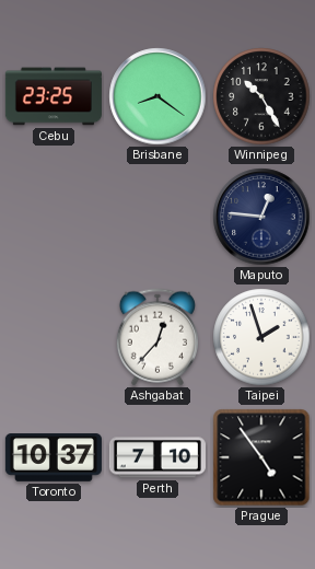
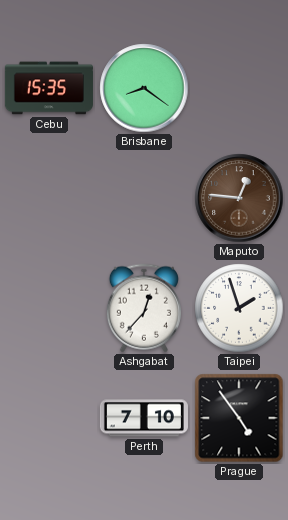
Cebu: 23:25 -> 15:35 (49, 88)
Winnipeg: 10:25 -> none (261, 96)
Maputo dial: navy -> brown (239, 198)
Toronto: 10:37 -> none (54, 457)
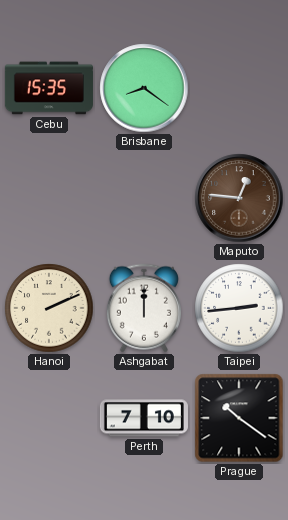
Hanoi: none -> 2:11 (49, 308)
Ashgabat: 12:37 -> 12:00 (144, 308)
Taipei: 1:57 -> 2:44 (239, 308)
Prague: 4:54 -> 10:21 (239, 418)
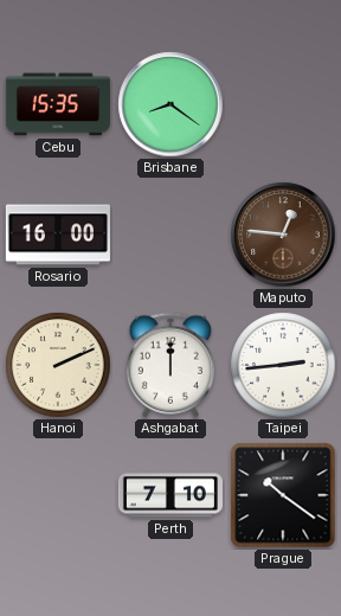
Rosario: none -> 16:00 (58, 235)
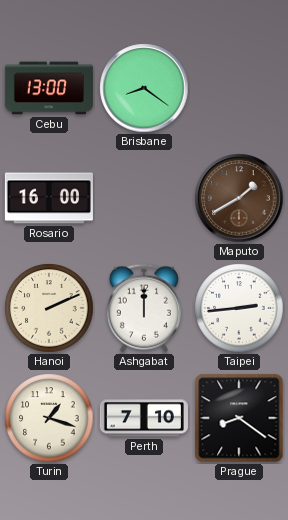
Cebu: 15:35 -> 13:00 (49, 88)
Maputo: 12:46 -> 1:40 (239, 198)
Turin: none -> 1:18 (49, 418)
Prague: 10:21 -> 8:21 (239, 418)
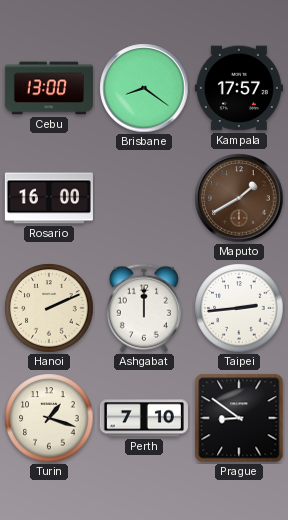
Kampala: none -> 17:57 (239, 88)
Prague: 8:21 -> 8:51 (239, 418)
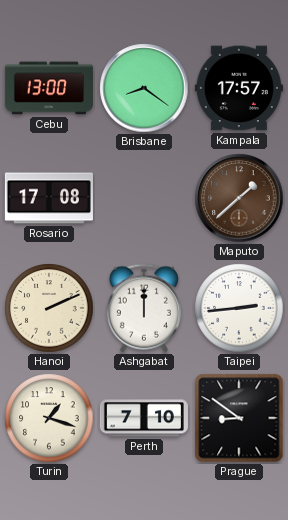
Rosario: 16:00 -> 17:08 (49, 198)
Maputo: 1:40 -> 1:38 (239, 198)
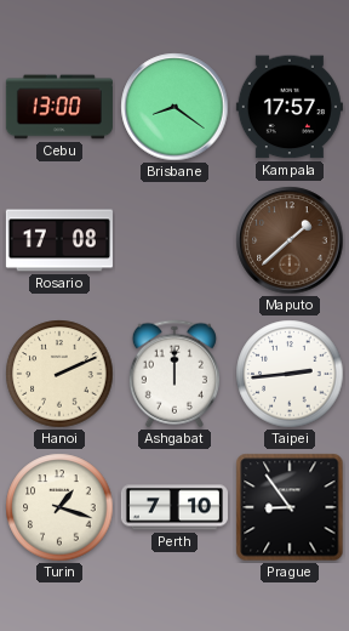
Prague: 8:51 -> 8:54 (290, 507)
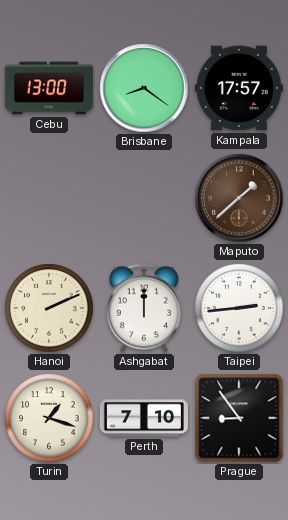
Rosario: 17:08 -> none (59, 240)
